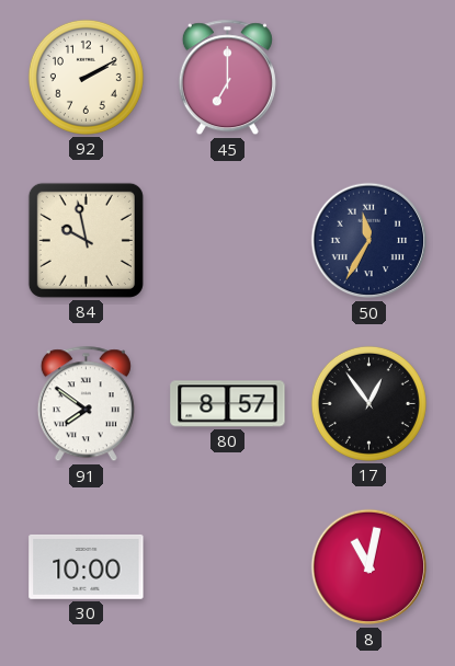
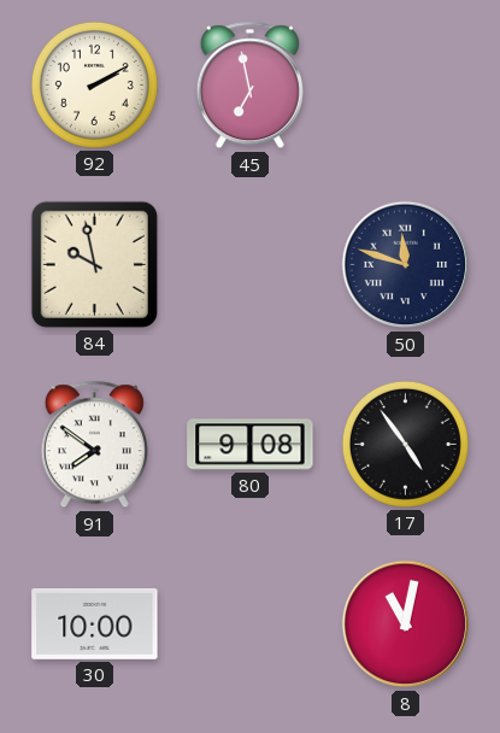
45: 7:00 -> 6:58 (249, 86)
50: 11:35 -> 11:48 (406, 265)
80: 8:57 -> 9:08 (251, 445)
17: 12:54 -> 4:54 (405, 444)
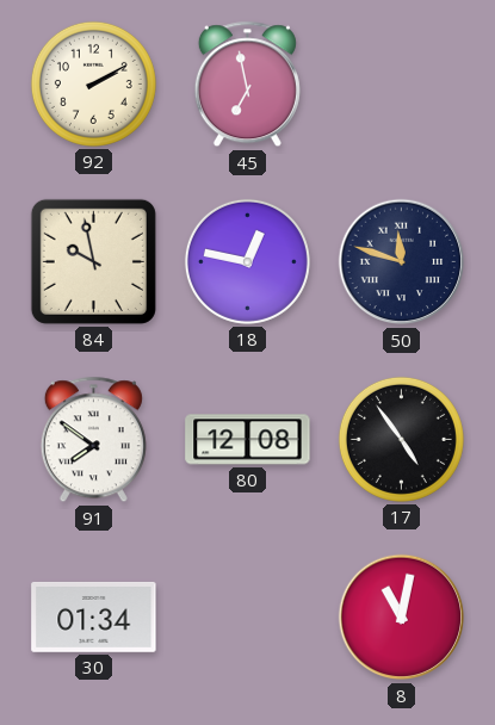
18: none -> 12:47 (247, 261)
80: 9:08 -> 12:08 (248, 440)
30: 10:00 -> 01:34 (94, 616)
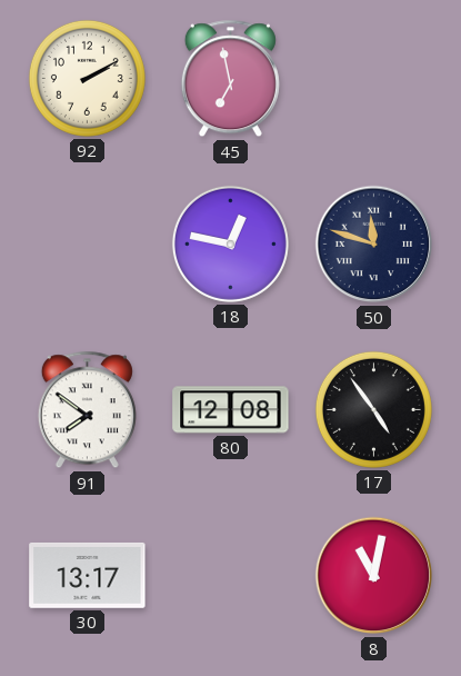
84: 9:58 -> none (93, 261)
30: 01:34 -> 13:17 (88, 575)
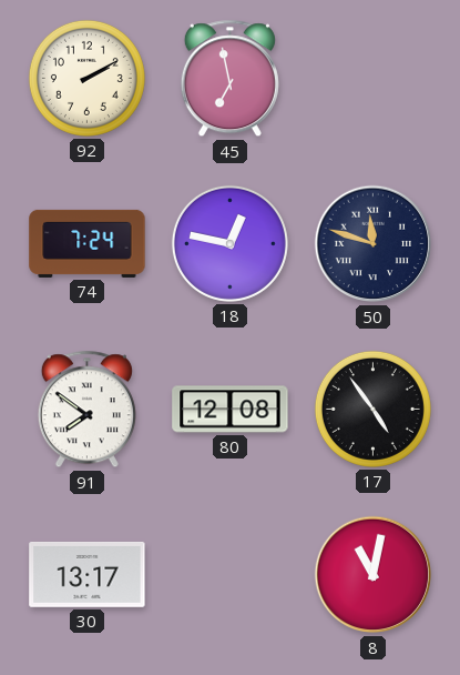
74: none -> 7:24 (88, 243)
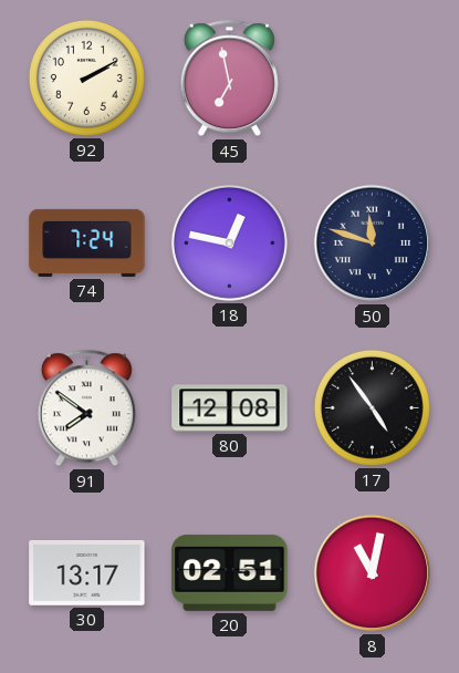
20: none -> 02:51 (230, 572)
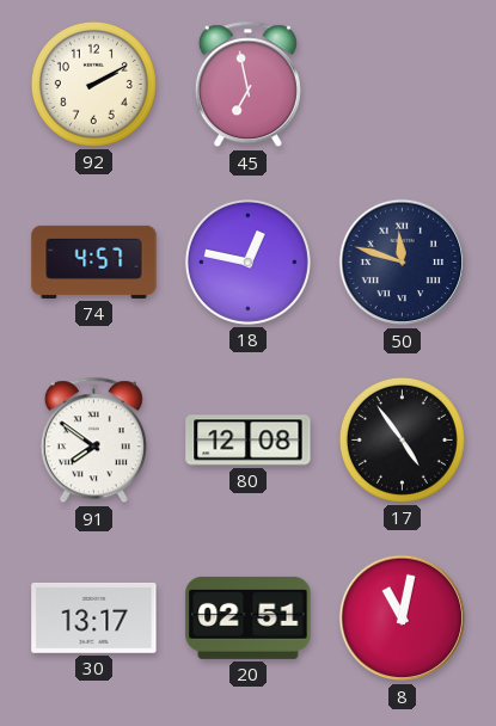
74: 7:24 -> 4:57 (94, 262)
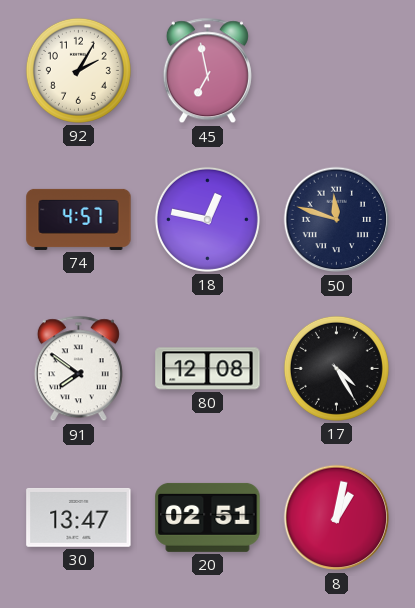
92: 2:10 -> 2:05 (78, 70)
17: 4:54 -> 4:25 (336, 368)
30: 13:17 -> 13:47 (79, 517)
8: 11:02 -> 1:02 (337, 518)
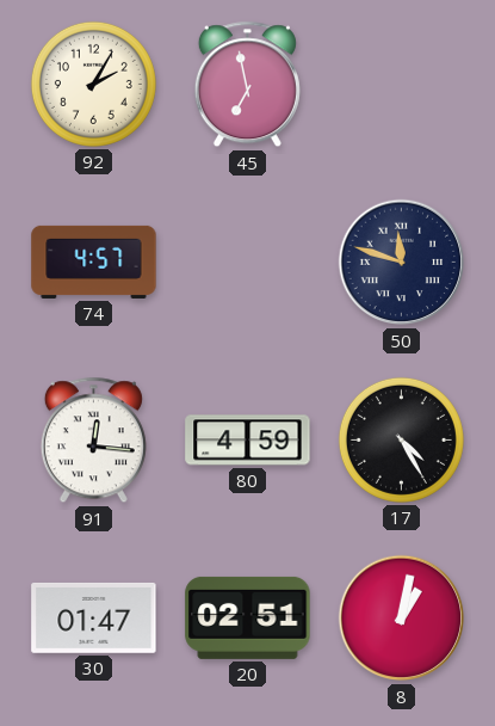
18: 12:47 -> none (207, 219)
91: 7:51 -> 12:16 (93, 441)
80: 12:08 -> 4:59 (248, 441)
30: 13:47 -> 01:47 (94, 617)
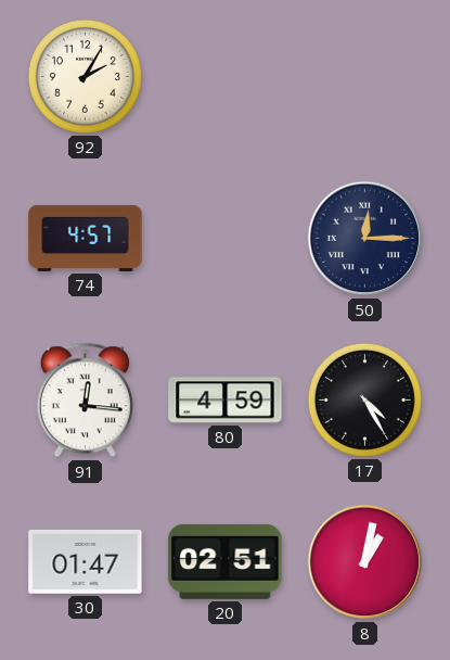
45: 6:58 -> none (247, 85)
50: 11:48 -> 12:15 (365, 239)
